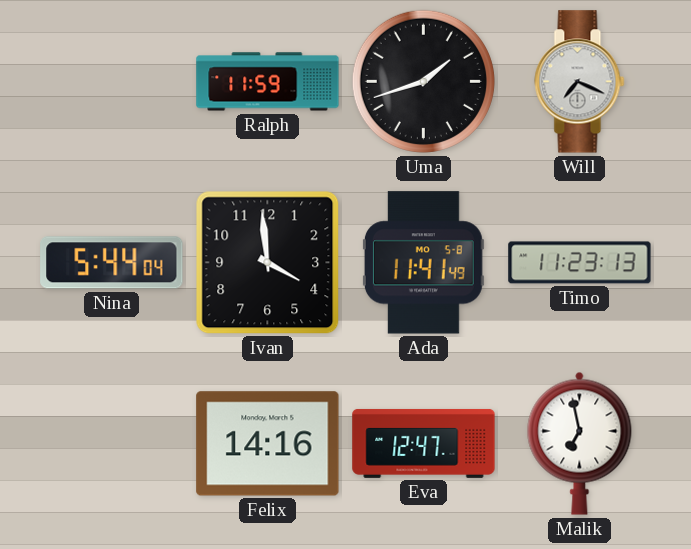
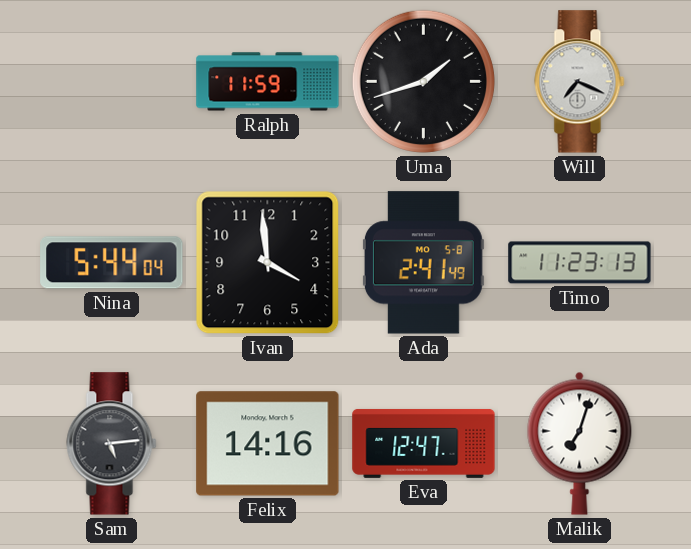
Ada: 11:41 -> 2:41 (423, 263)
Sam: none -> 5:14 (112, 444)
Malik: 6:58 -> 7:03 (580, 443)
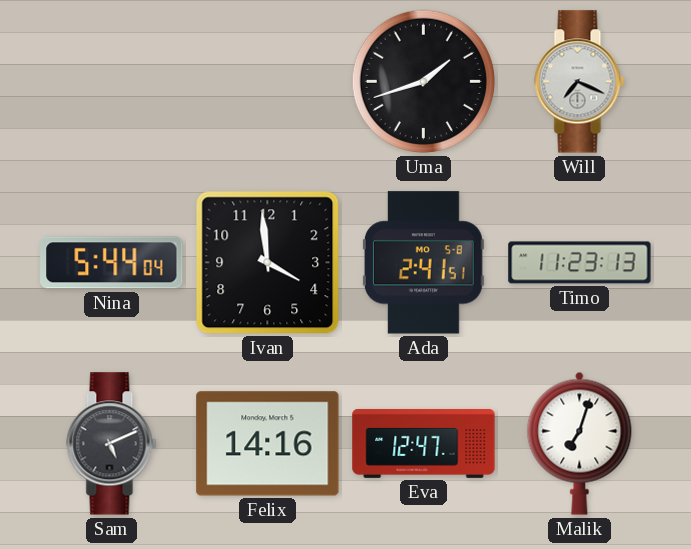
Ralph: 11:59 -> none (268, 82)
Ada: 2:41:49 -> 2:41:51 (423, 263)
Sam: 5:14 -> 5:11 (112, 444)
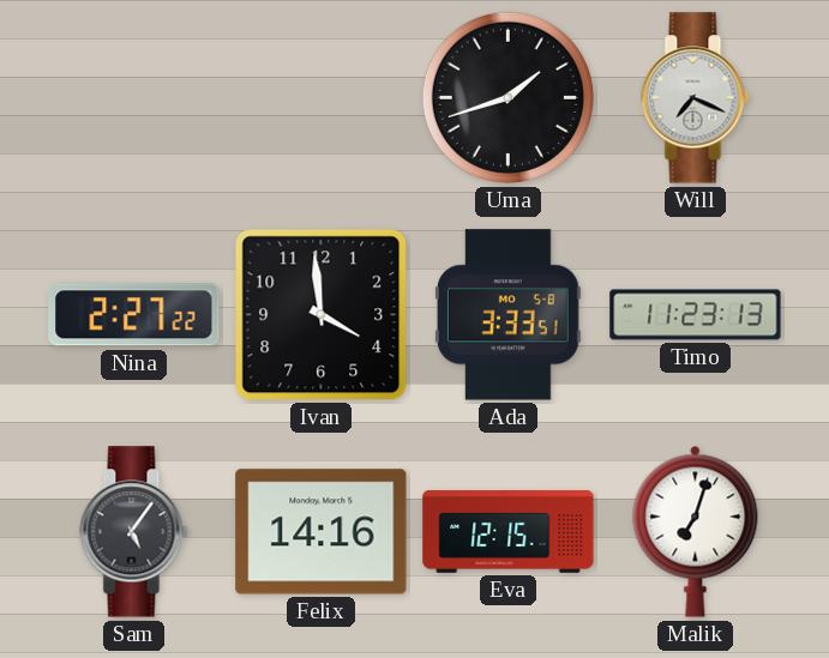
Nina: 5:44 -> 2:27 (134, 315)
Ada: 2:41 -> 3:33 (507, 315)
Sam: 5:11 -> 5:06 (134, 532)
Eva: 12:47 -> 12:15 (509, 531)
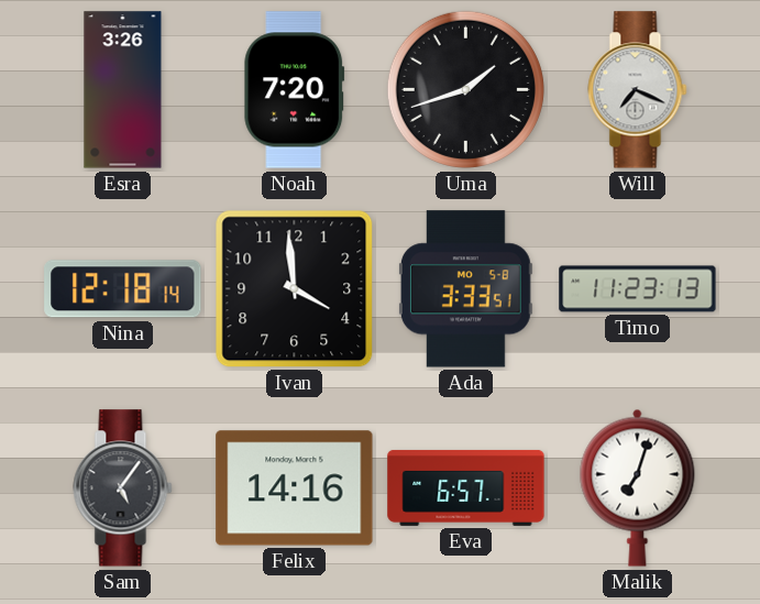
Esra: none -> 3:26 (123, 90)
Noah: none -> 7:20 (295, 90)
Nina: 2:27 -> 12:18 (123, 289)
Eva: 12:15 -> 6:57 (466, 487)
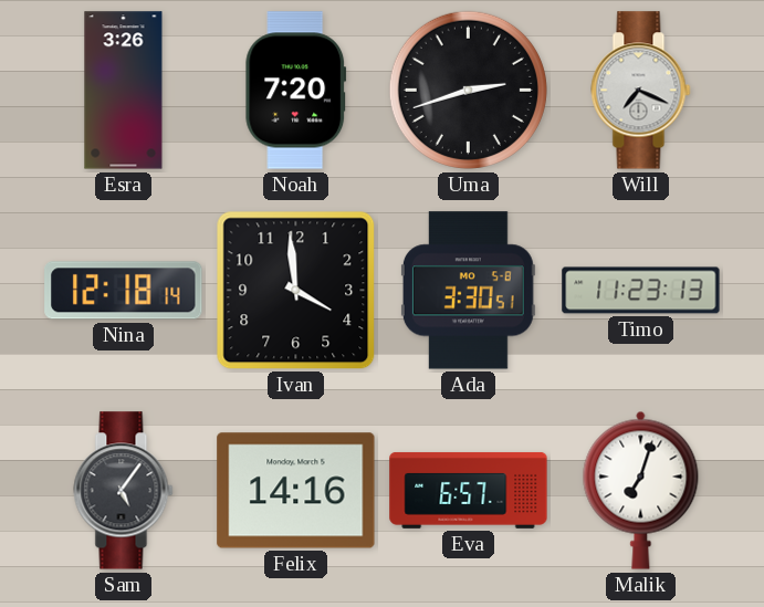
Uma: 1:42 -> 2:42 (468, 90)
Ada: 3:33 -> 3:30 (468, 291)
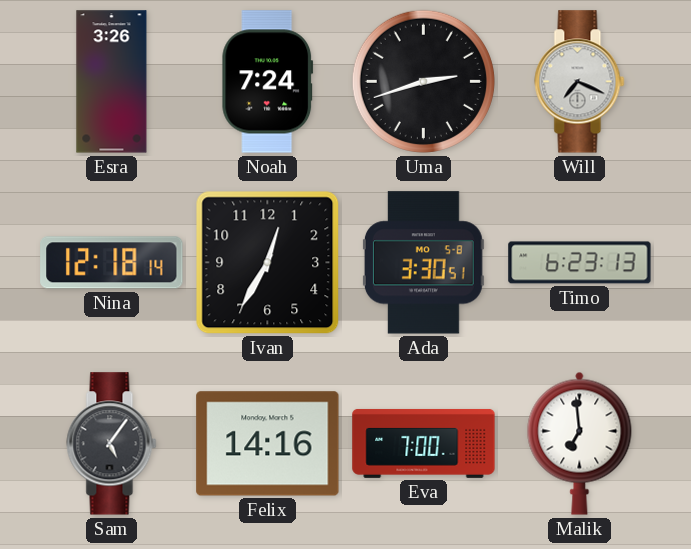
Noah: 7:20 -> 7:24 (268, 82)
Ivan: 3:59 -> 12:35 (268, 263)
Timo: 11:23 -> 6:23 (580, 263)
Eva: 6:57 -> 7:00 (424, 443)
Malik: 7:03 -> 6:59 (580, 443)
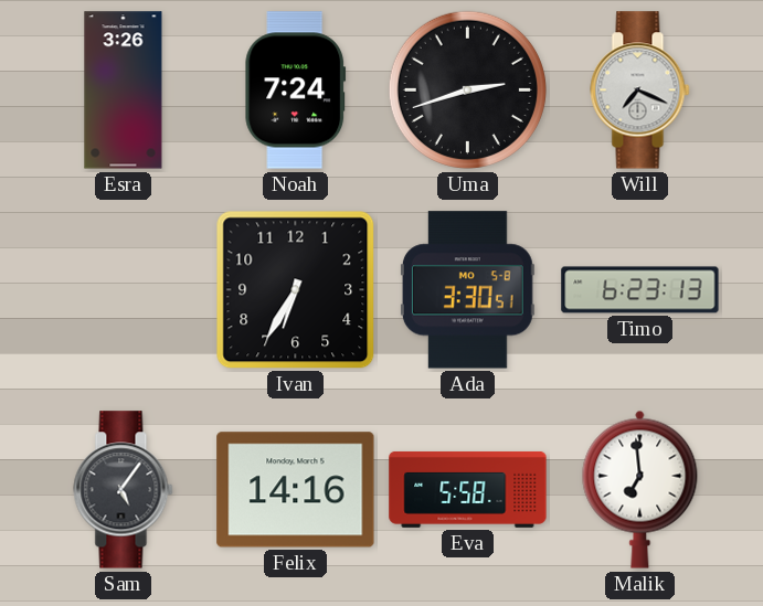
Nina: 12:18 -> none (112, 263)
Ivan: 12:35 -> 6:35 (296, 290)
Eva: 7:00 -> 5:58 (468, 489)
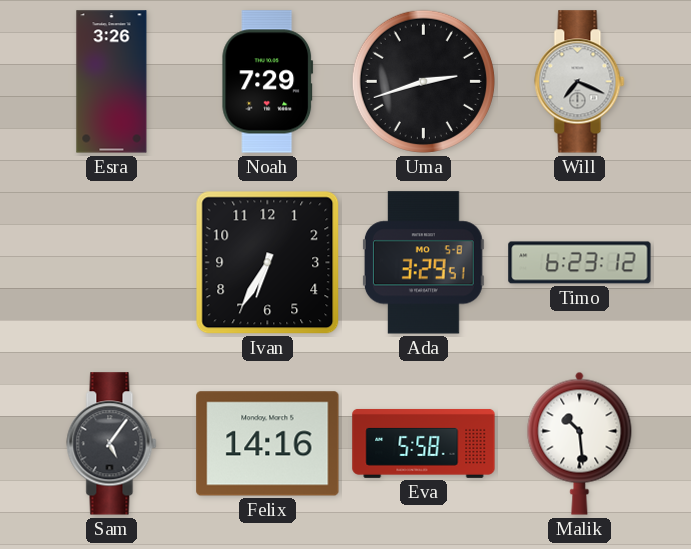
Noah: 7:24 -> 7:29 (268, 82)
Ada: 3:30 -> 3:29 (423, 263)
Timo: 6:23:13 -> 6:23:12 (580, 263)
Malik: 6:59 -> 10:29 (580, 443)
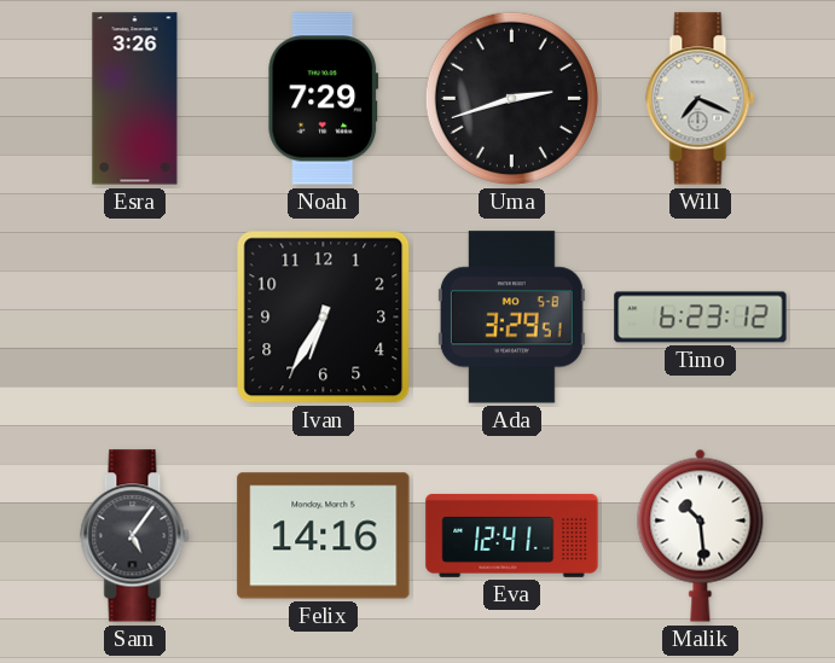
Eva: 5:58 -> 12:41 (512, 535)
